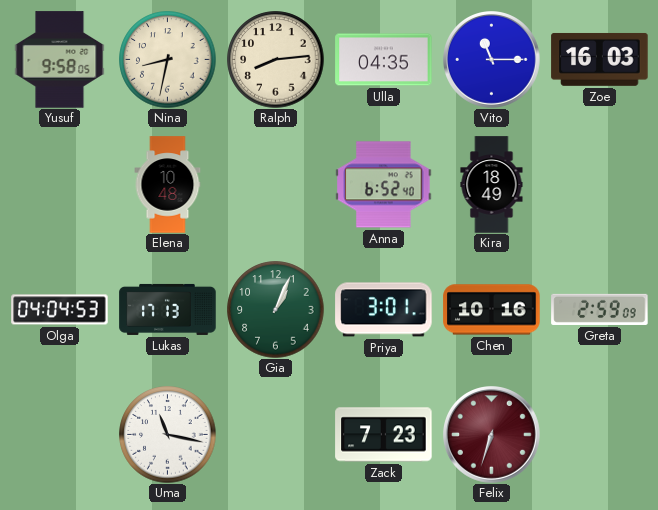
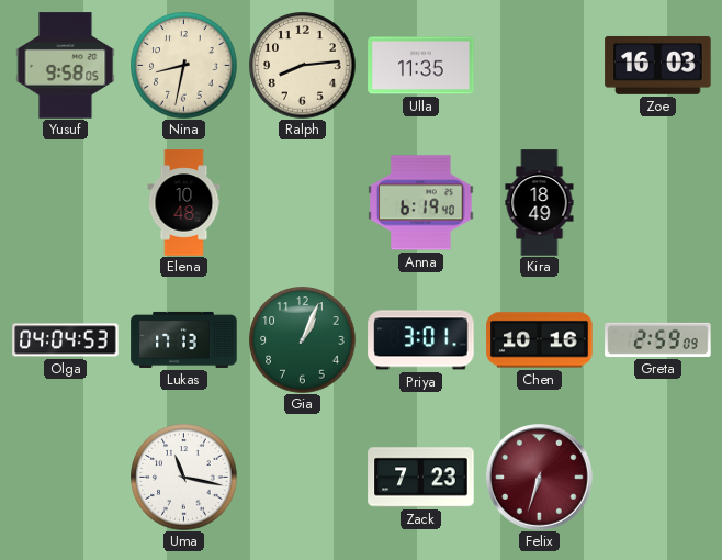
Ulla: 04:35 -> 11:35 (421, 66)
Vito: 11:15 -> none (492, 60)
Anna: 6:52 -> 6:19 (421, 203)
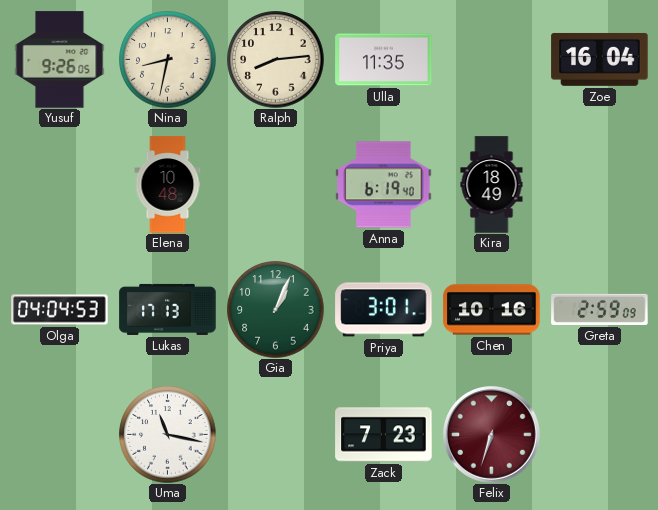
Yusuf: 9:58 -> 9:26 (60, 60)
Zoe: 16:03 -> 16:04 (600, 59)
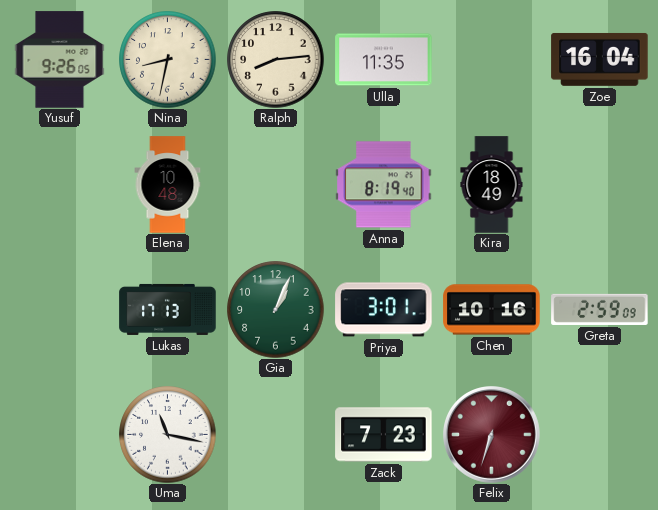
Anna: 6:19 -> 8:19 (384, 185)
Olga: 04:04 -> none (60, 310)
